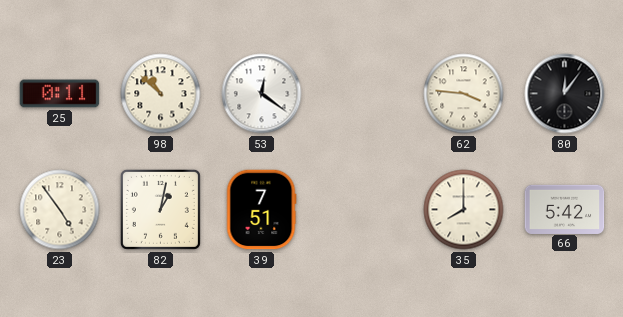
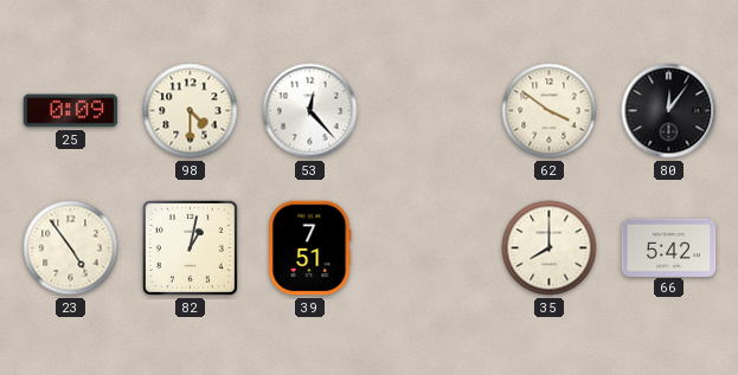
25: 0:11 -> 0:09 (71, 111)
98: 10:52 -> 4:30 (191, 111)
53: 12:21 -> 12:23 (310, 111)
62: 3:46 -> 3:51 (550, 111)
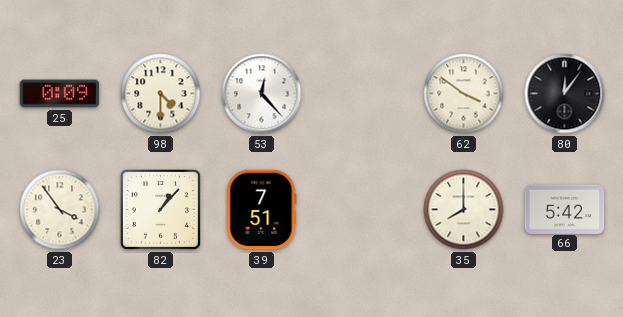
23: 4:54 -> 3:54 (60, 210)
82: 1:02 -> 1:07 (160, 209)
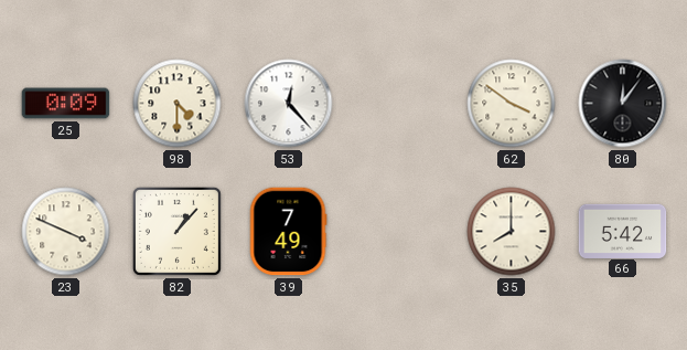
23: 3:54 -> 3:49 (66, 232)
39: 7:51 -> 7:49 (288, 232)
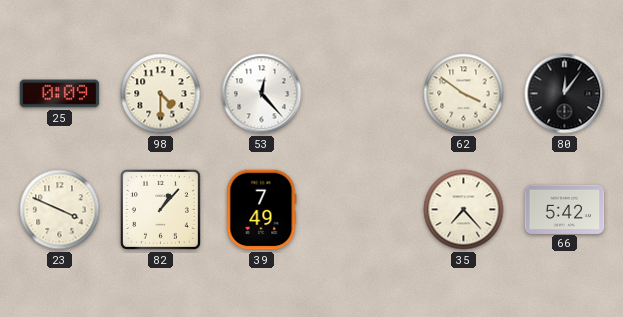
35: 8:00 -> 7:23 (464, 210)
